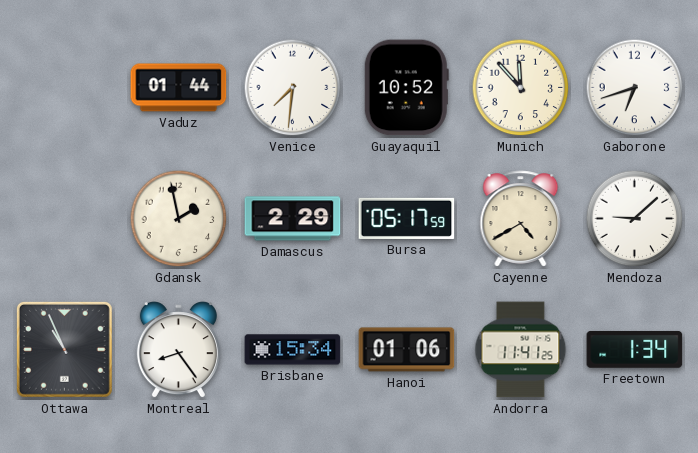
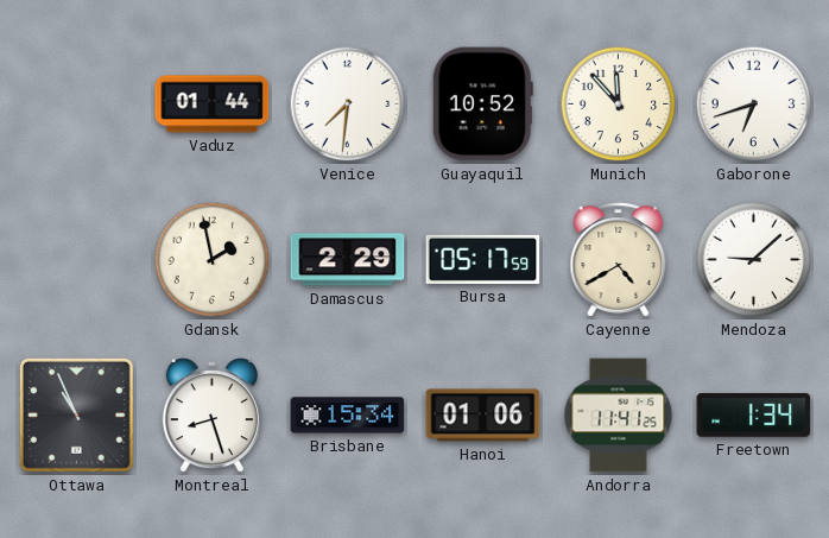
Montreal: 8:24 -> 8:27 (211, 416)
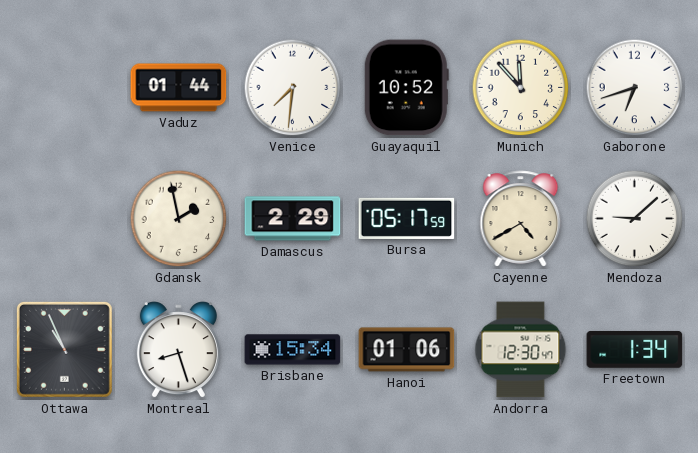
Andorra: 11:41 -> 12:30 (521, 350)
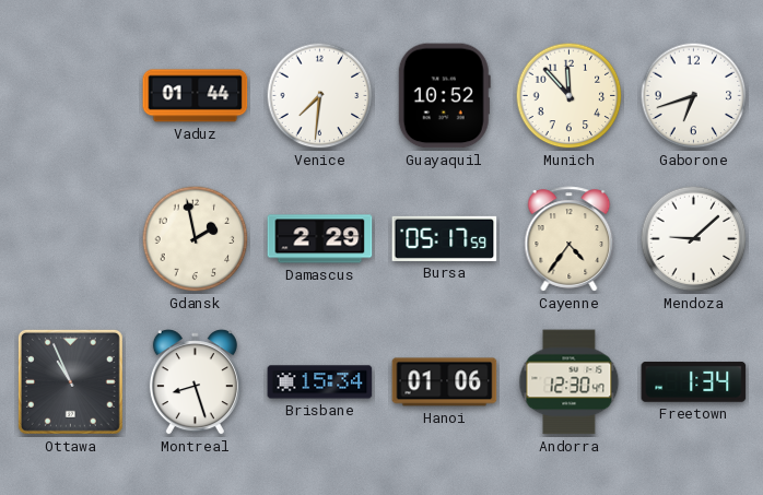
Cayenne: 4:40 -> 4:36 (570, 239)
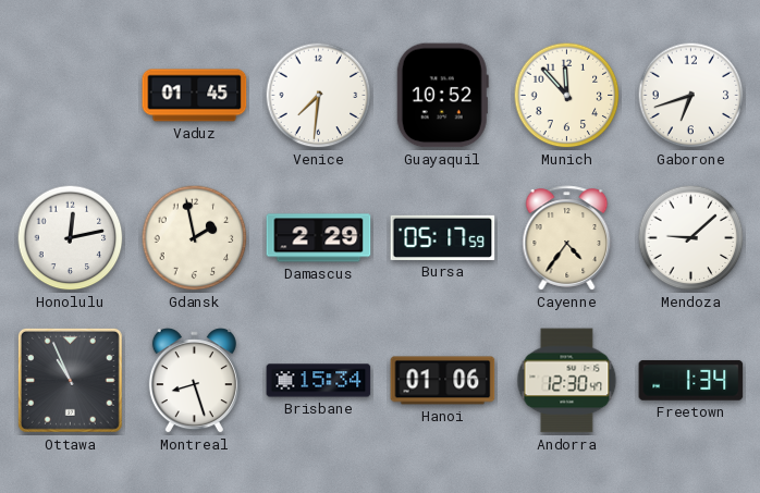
Vaduz: 01:44 -> 01:45 (195, 96)
Honolulu: none -> 12:13 (71, 238)
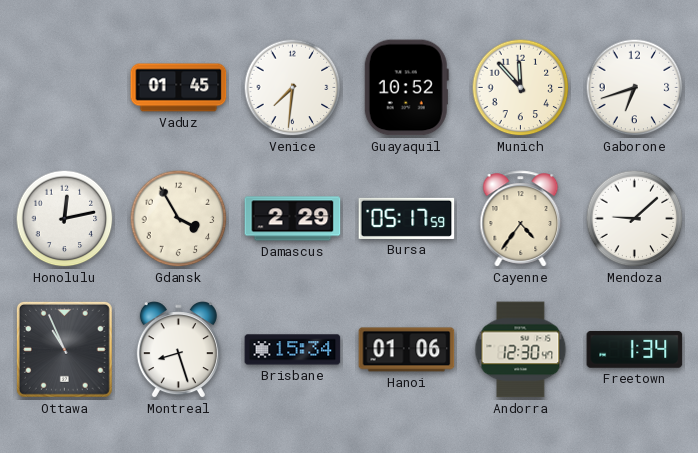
Gdansk: 1:58 -> 3:55 (179, 219)
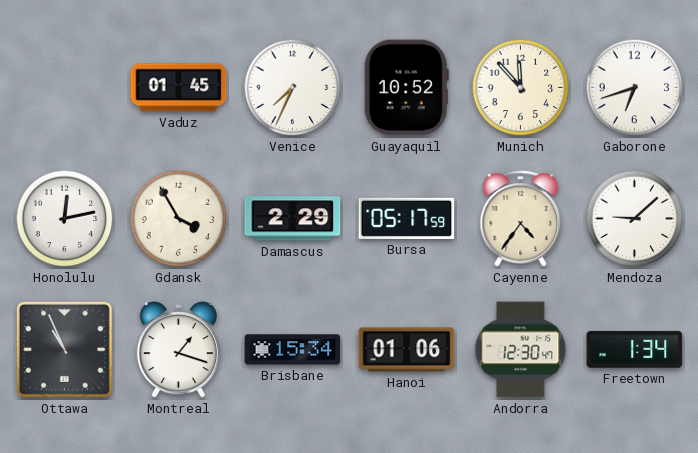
Venice: 7:31 -> 7:34 (293, 88)
Montreal: 8:27 -> 1:18 (178, 350)
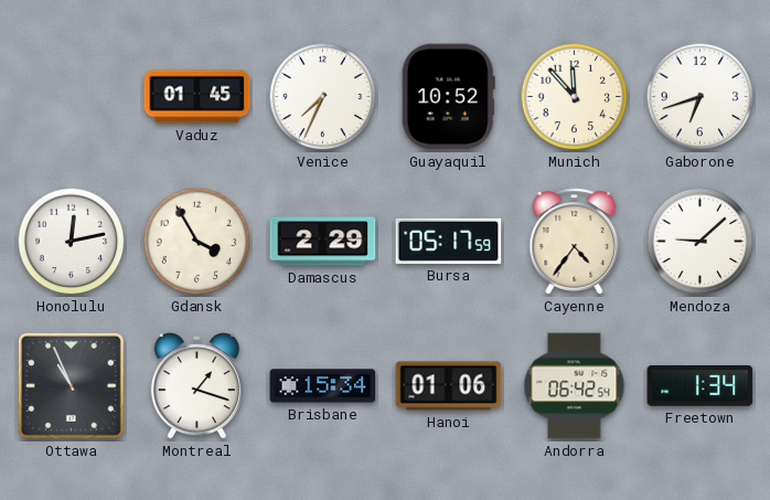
Andorra: 12:30 -> 06:42 (575, 386)
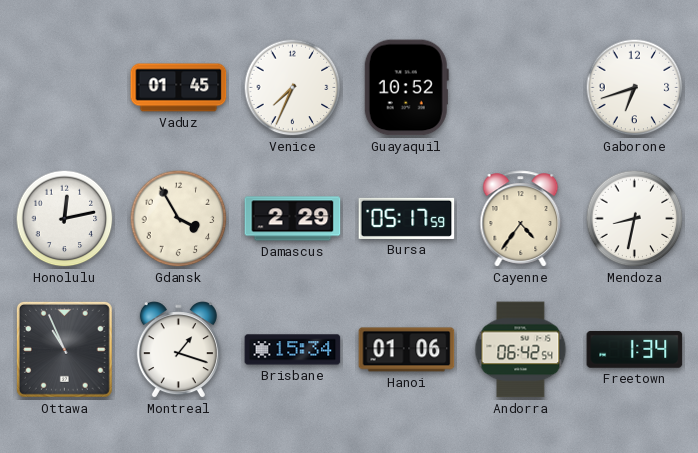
Munich: 11:53 -> none (575, 97)
Mendoza: 9:08 -> 8:32 (635, 219)
